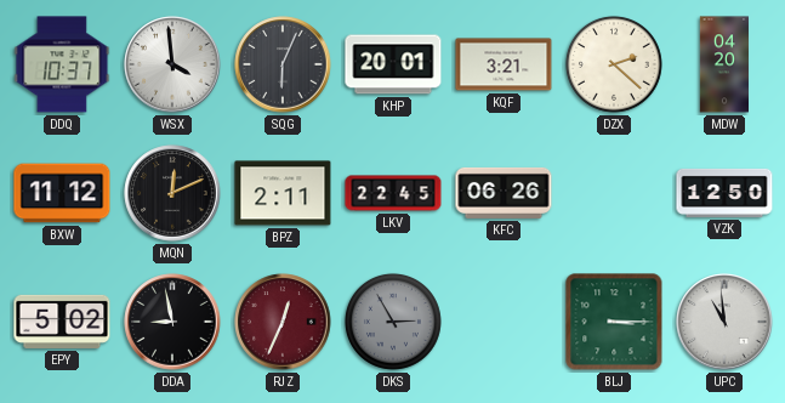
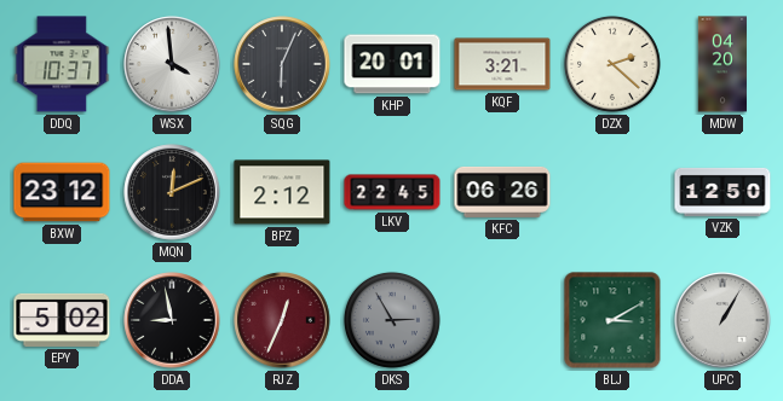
BXW: 11:12 -> 23:12 (62, 192)
BPZ: 2:11 -> 2:12 (282, 192)
BLJ: 3:15 -> 3:10 (612, 320)
UPC: 10:59 -> 1:05 (722, 320)
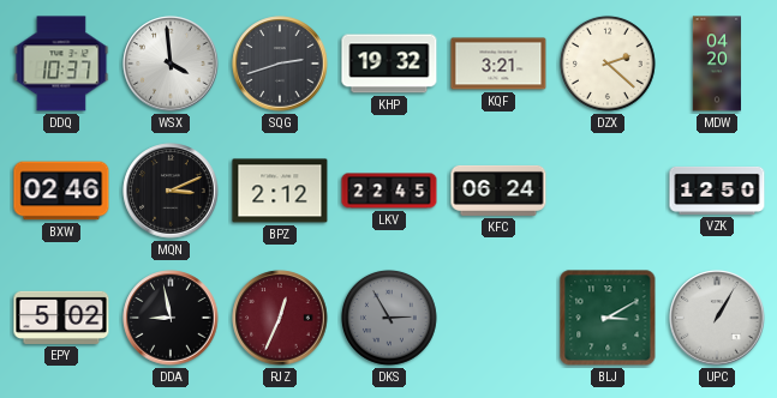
SQG: 6:04 -> 2:42 (280, 64)
KHP: 20:01 -> 19:32 (389, 64)
BXW: 23:12 -> 02:46 (61, 191)
MQN: 12:11 -> 3:11 (171, 191)
KFC: 06:26 -> 06:24 (498, 191)
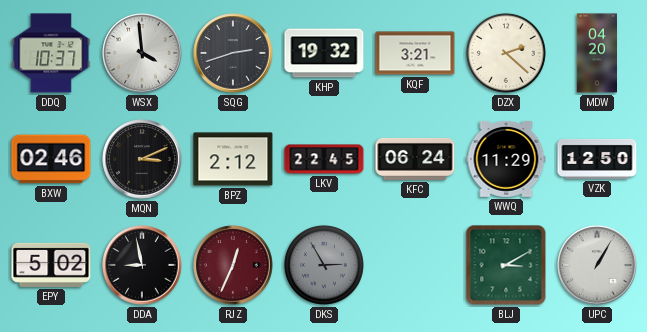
WWQ: none -> 11:29 (506, 159)
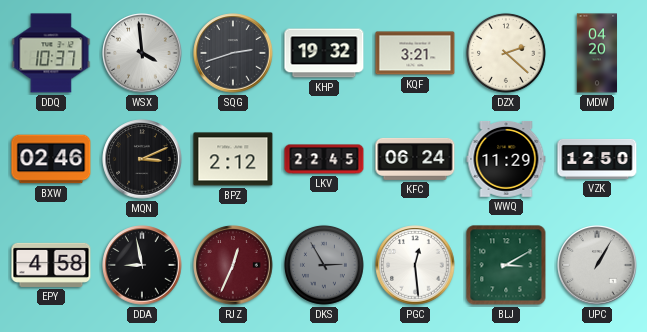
EPY: 5:02 -> 4:58 (51, 265)
PGC: none -> 12:29 (415, 265)
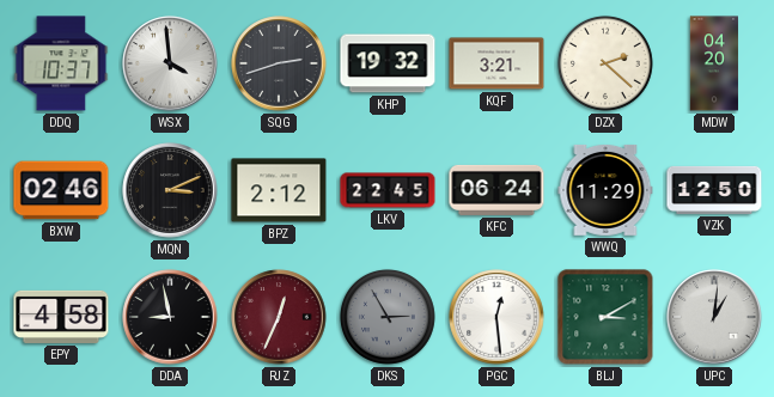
UPC: 1:05 -> 1:01 (714, 317)
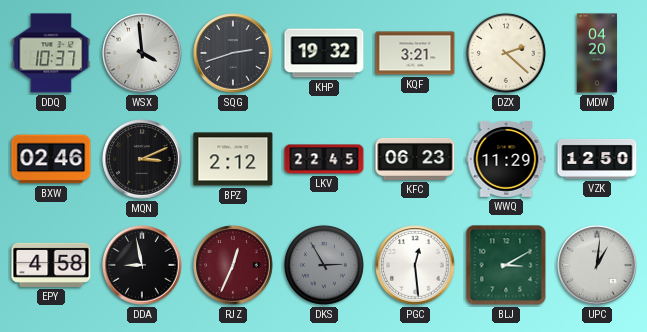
KFC: 06:24 -> 06:23 (415, 159)
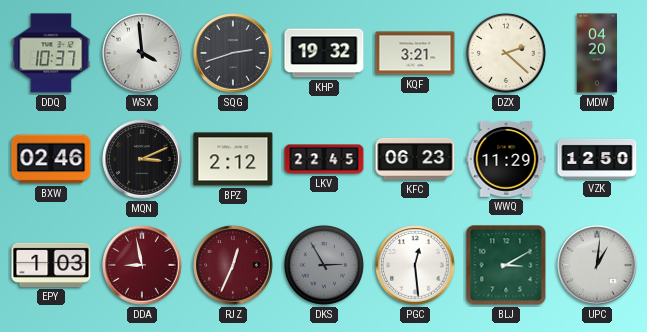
EPY: 4:58 -> 1:03 (51, 265)
DDA dial: black -> burgundy (142, 265)
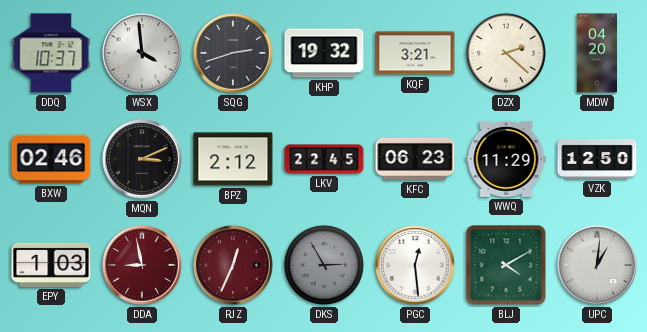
BLJ: 3:10 -> 4:10 (506, 265)
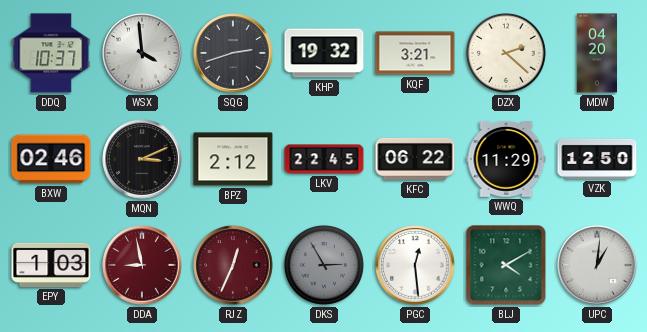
KFC: 06:23 -> 06:22 (415, 159)
